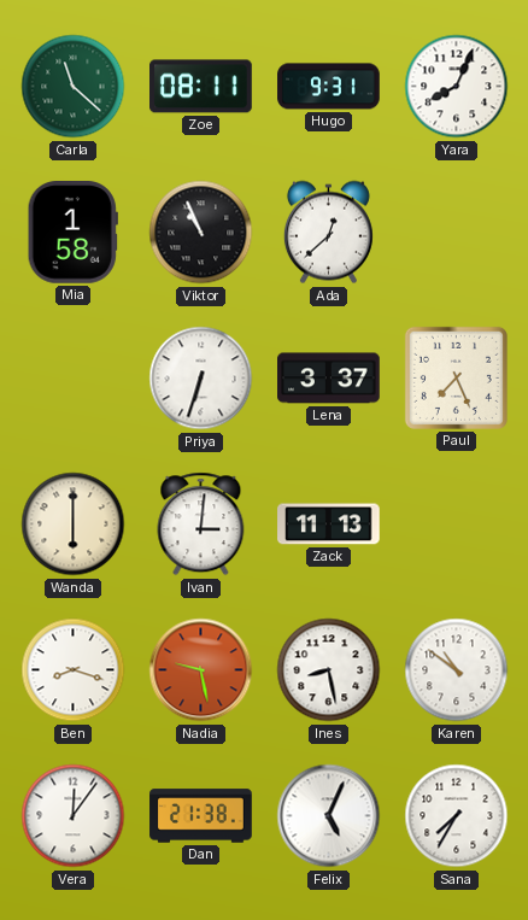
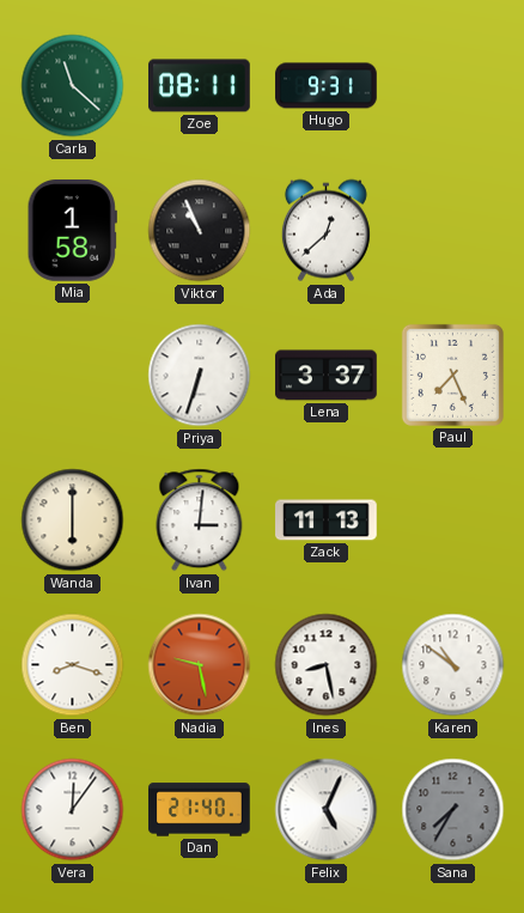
Yara: 8:04 -> none (457, 87)
Dan: 21:38 -> 21:40 (200, 810)
Sana dial: white -> grey (453, 810)
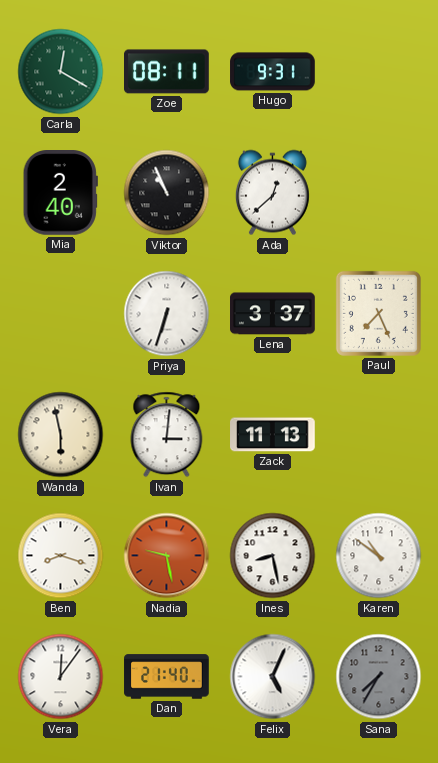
Carla: 11:22 -> 12:20 (61, 72)
Mia: 1:58 -> 2:40 (60, 193)
Wanda: 6:00 -> 5:58 (61, 435)
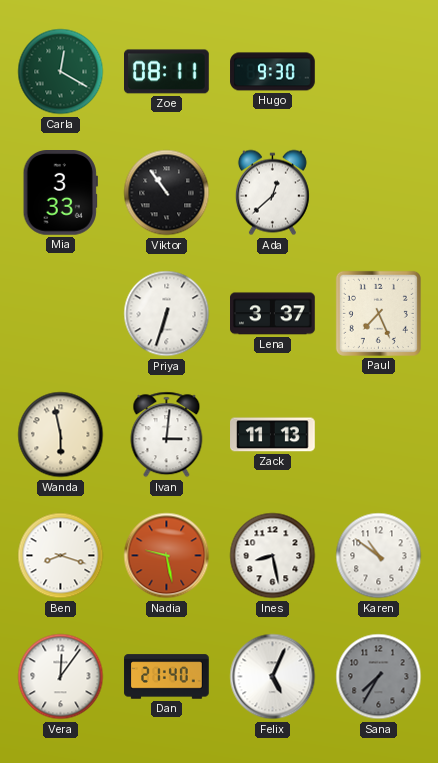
Hugo: 9:31 -> 9:30 (273, 72)
Mia: 2:40 -> 3:33 (60, 193)
Viktor: 10:56 -> 10:54 (167, 193)
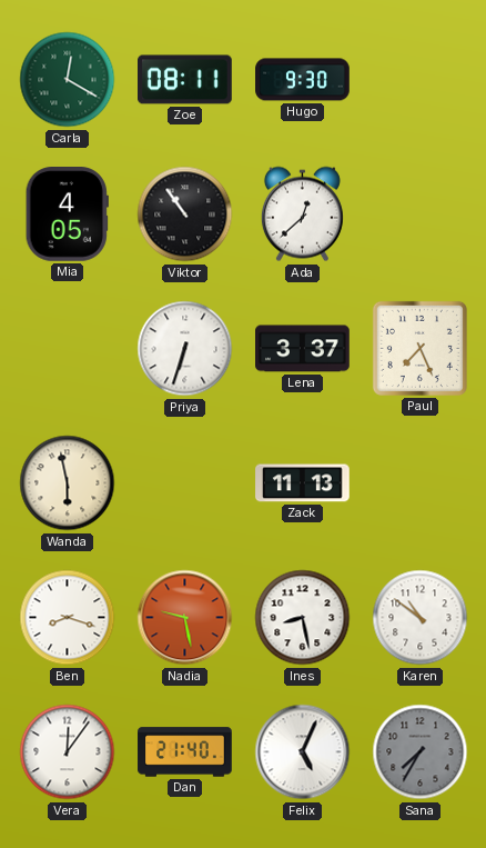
Mia: 3:33 -> 4:05 (67, 215)
Ivan: 3:01 -> none (167, 435)
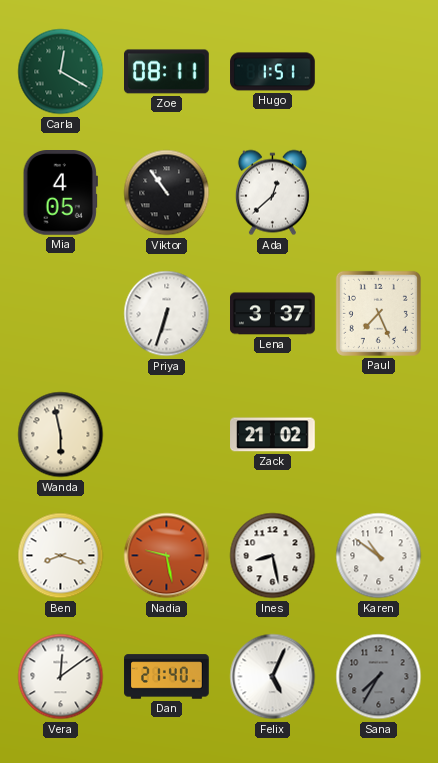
Hugo: 9:30 -> 1:51 (273, 72)
Zack: 11:13 -> 21:02 (273, 435)
Vera: 12:06 -> 12:09 (61, 677)
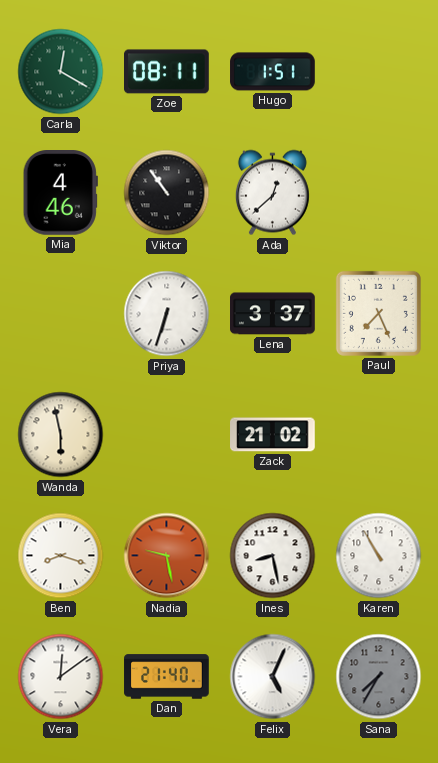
Mia: 4:05 -> 4:46 (60, 193)
Karen: 10:51 -> 10:55 (379, 556)
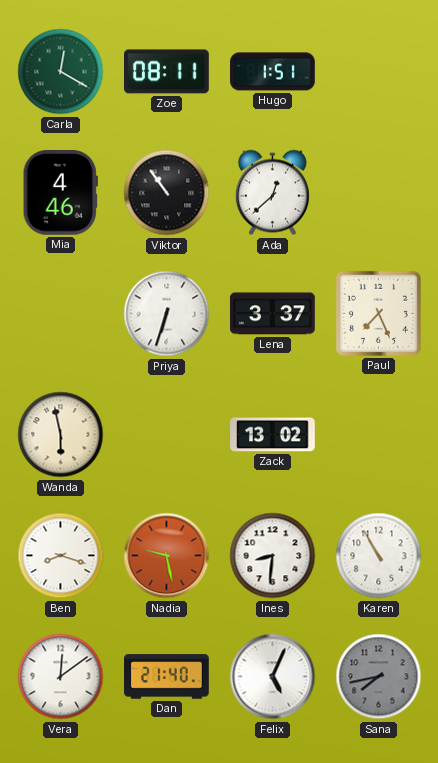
Zack: 21:02 -> 13:02 (273, 435)
Ines: 8:28 -> 8:31 (273, 556)
Sana: 7:35 -> 7:43 (379, 677)
